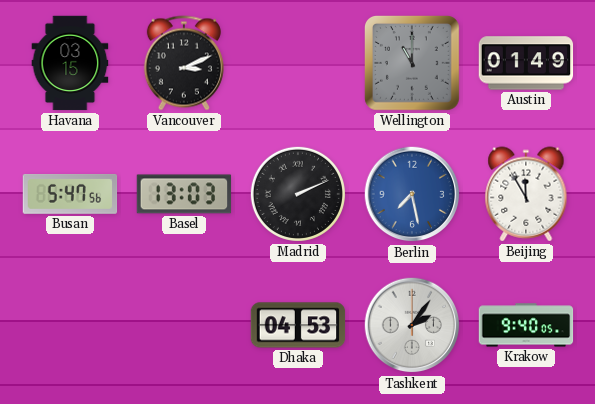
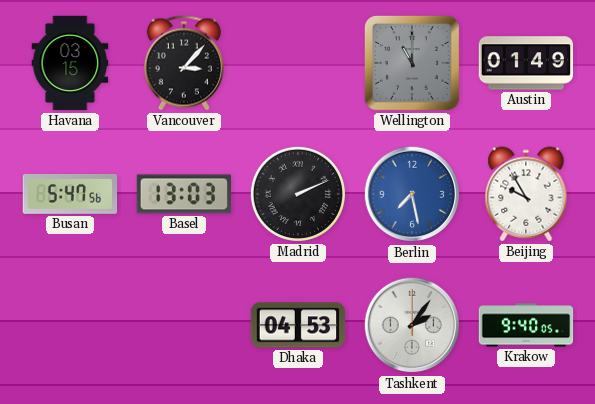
Vancouver: 3:11 -> 3:07 (184, 63)
Beijing: 11:55 -> 9:55 (526, 194)
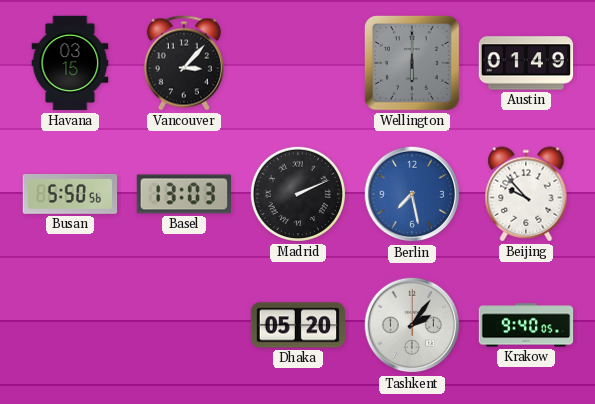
Wellington: 11:00 -> 6:00 (412, 63)
Busan: 5:47 -> 5:50 (70, 194)
Beijing: 9:55 -> 9:53 (526, 194)
Dhaka: 04:53 -> 05:20 (298, 325)
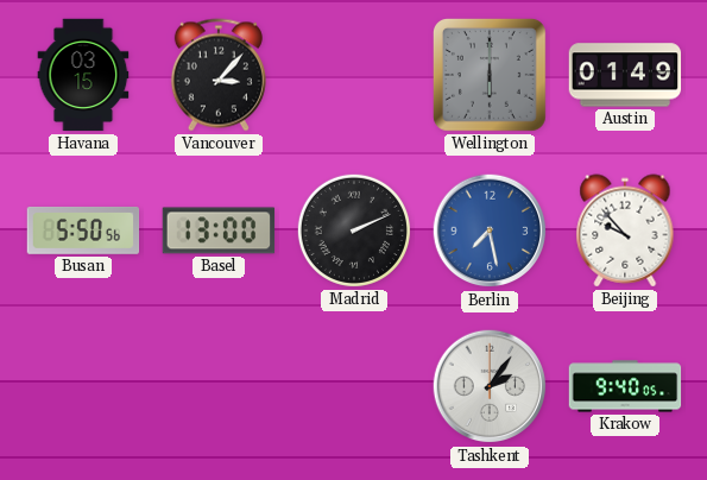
Basel: 13:03 -> 13:00 (219, 230)
Dhaka: 05:20 -> none (298, 325)
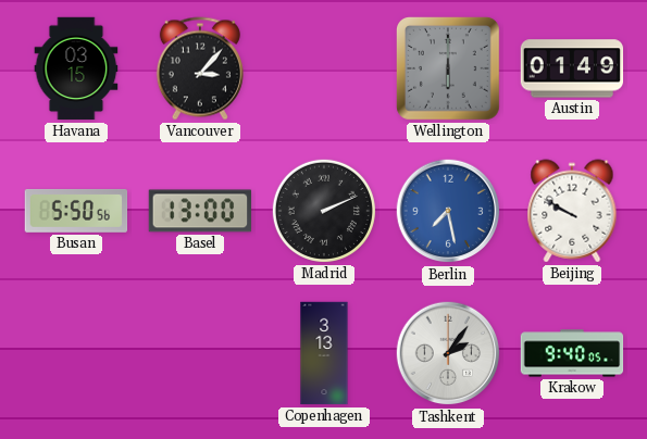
Beijing: 9:53 -> 9:50 (572, 211)
Copenhagen: none -> 3:13 (324, 353)
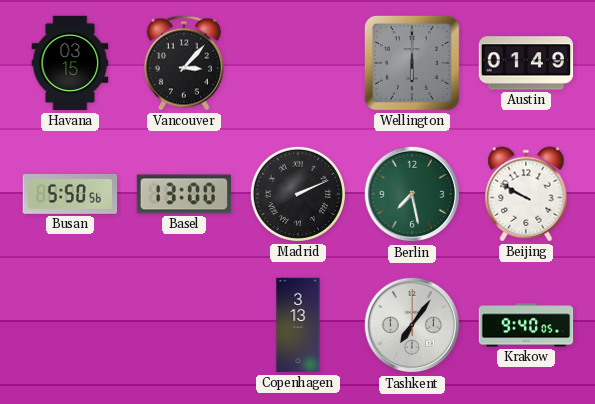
Berlin dial: blue -> green (412, 194)
Tashkent: 2:06 -> 7:06 (412, 325)
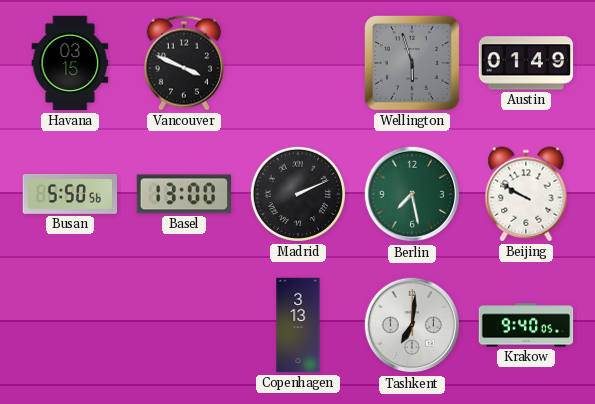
Vancouver: 3:07 -> 3:49 (184, 63)
Wellington: 6:00 -> 5:57 (412, 63)
Tashkent: 7:06 -> 7:01 (412, 325)
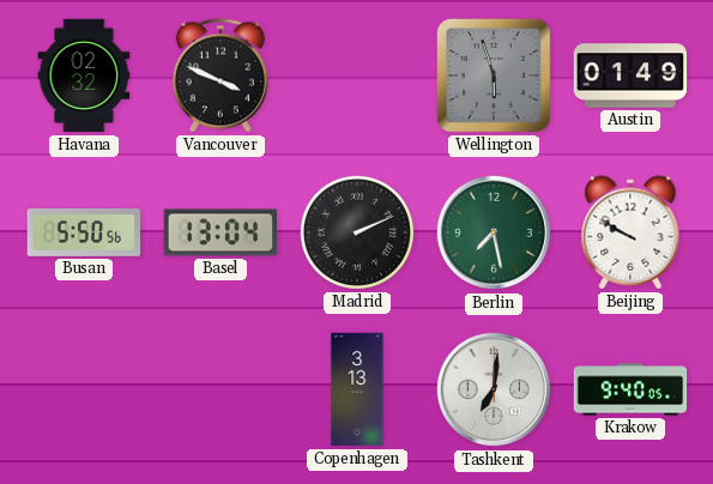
Havana: 03:15 -> 02:32 (84, 75)
Basel: 13:00 -> 13:04 (220, 232)
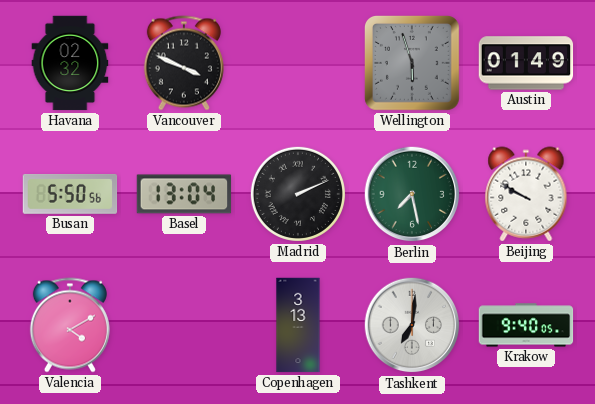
Valencia: none -> 4:10 (70, 325)
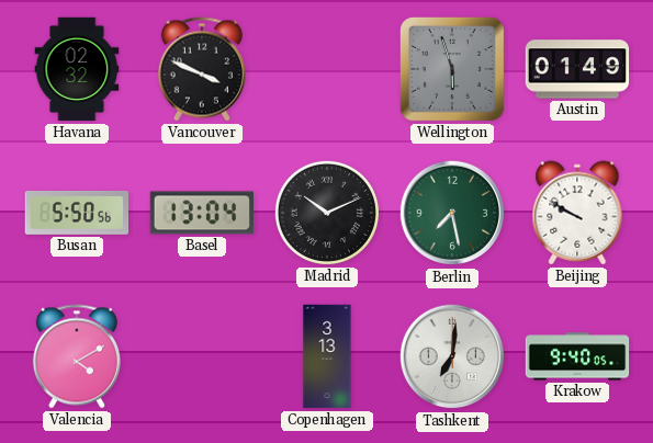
Madrid: 2:11 -> 10:11 (327, 213)
